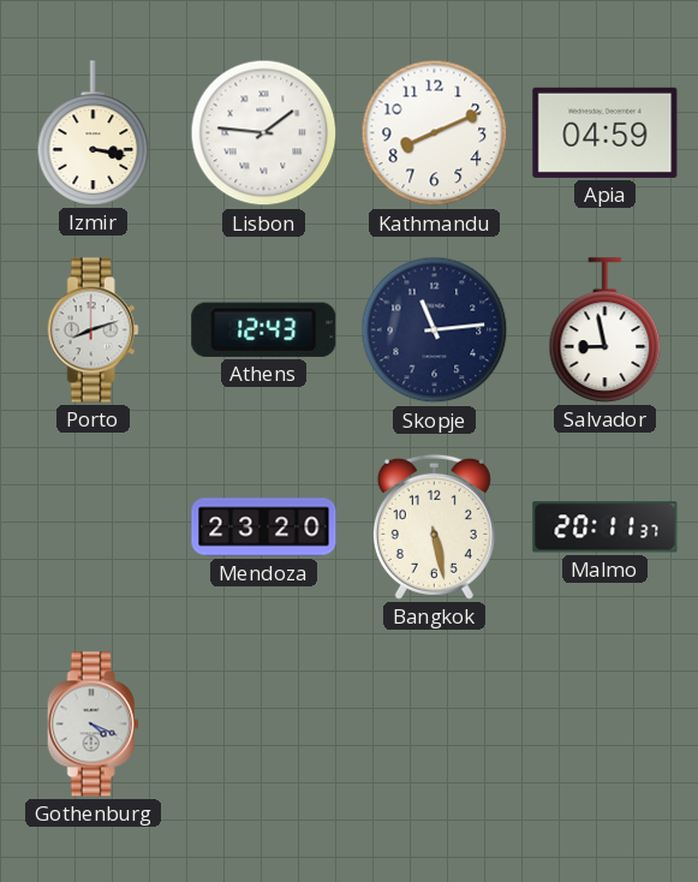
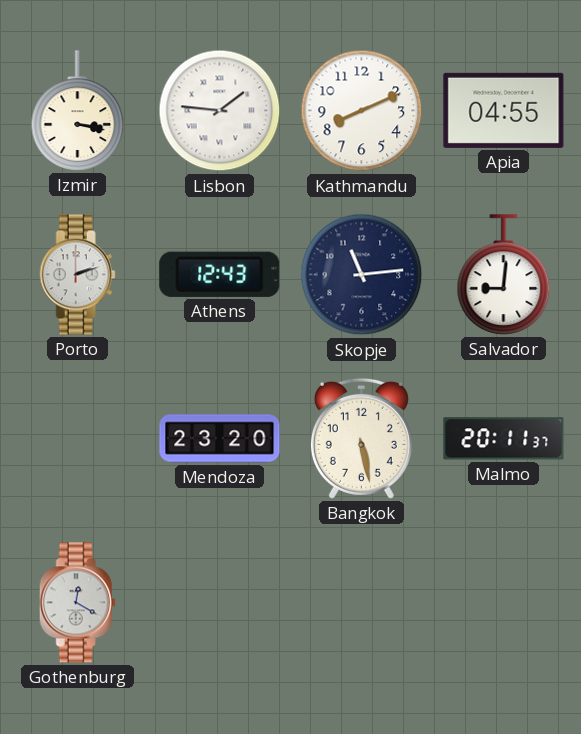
Apia: 04:59 -> 04:55 (504, 110)
Porto: 8:12 -> 2:12 (77, 275)
Salvador: 8:58 -> 9:01 (504, 275)
Gothenburg: 4:19 -> 12:20 (77, 603)
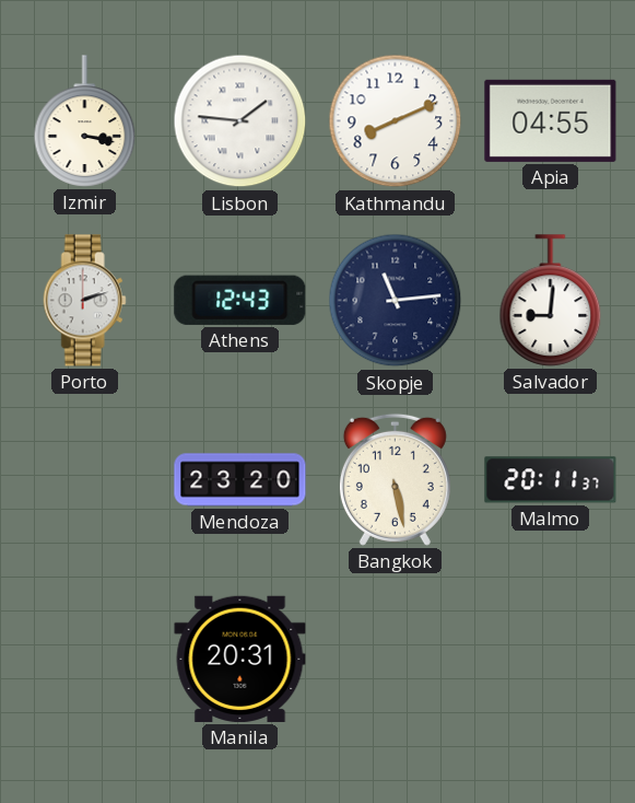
Gothenburg: 12:20 -> none (77, 603)
Manila: none -> 20:31 (240, 659)
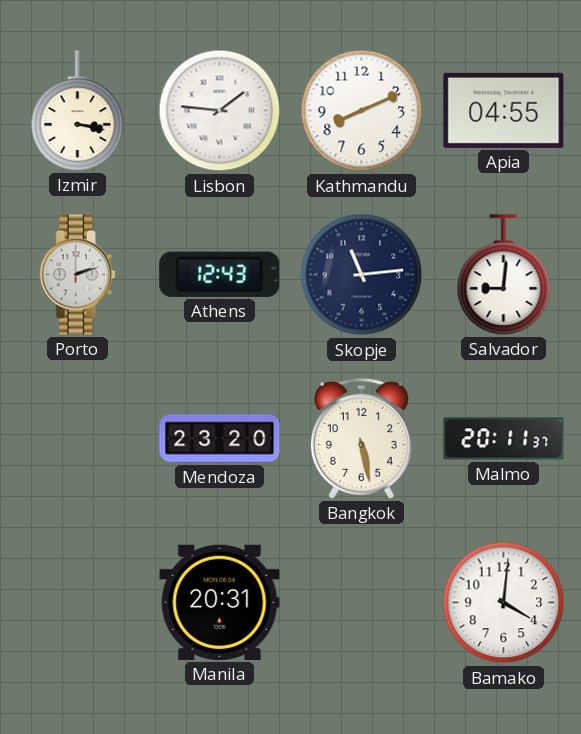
Bamako: none -> 4:01 (504, 603)
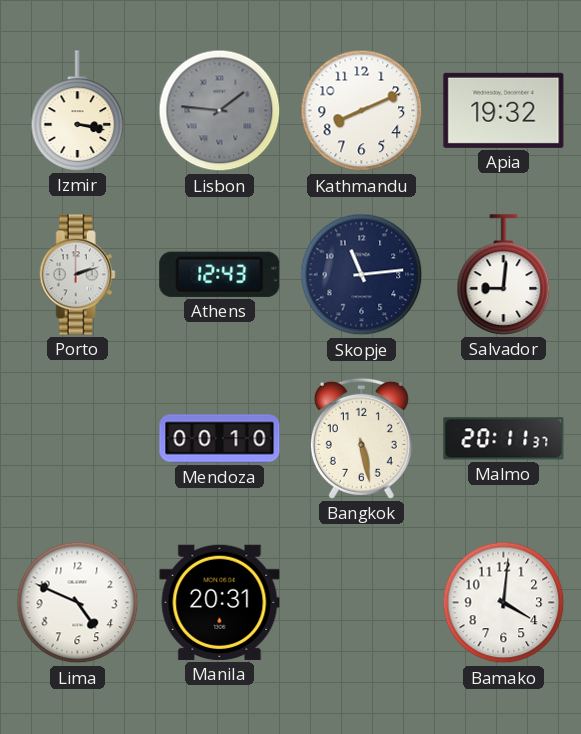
Lisbon dial: white -> grey (220, 111)
Apia: 04:55 -> 19:32 (504, 110)
Mendoza: 23:20 -> 00:10 (220, 439)
Lima: none -> 4:49 (78, 603)
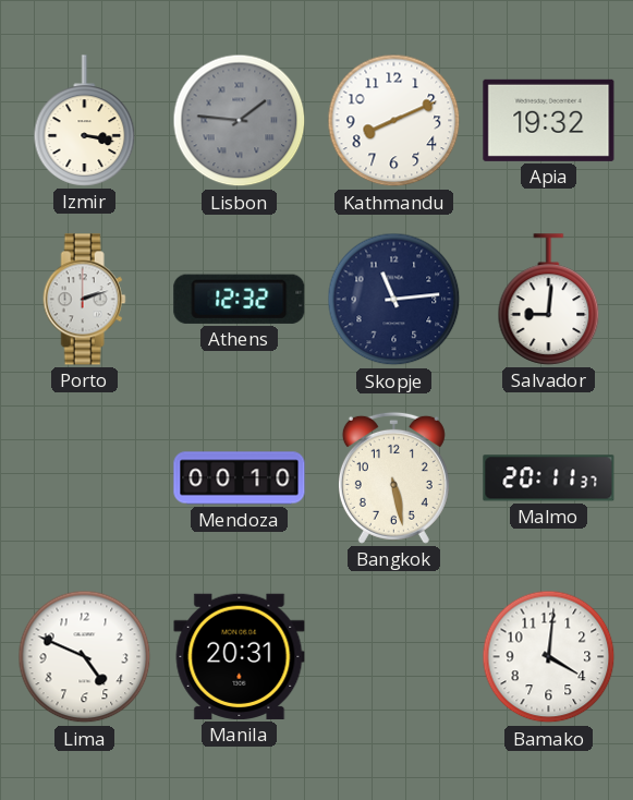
Athens: 12:43 -> 12:32 (240, 299)
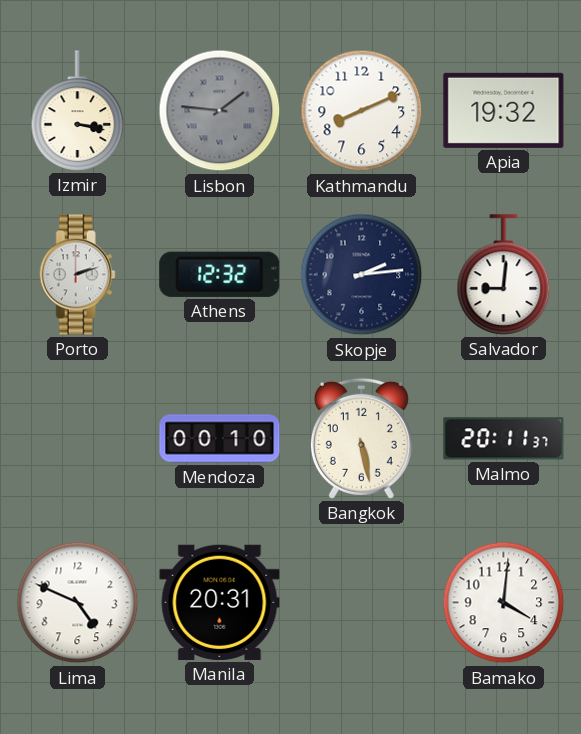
Skopje: 11:14 -> 2:14 (362, 275)
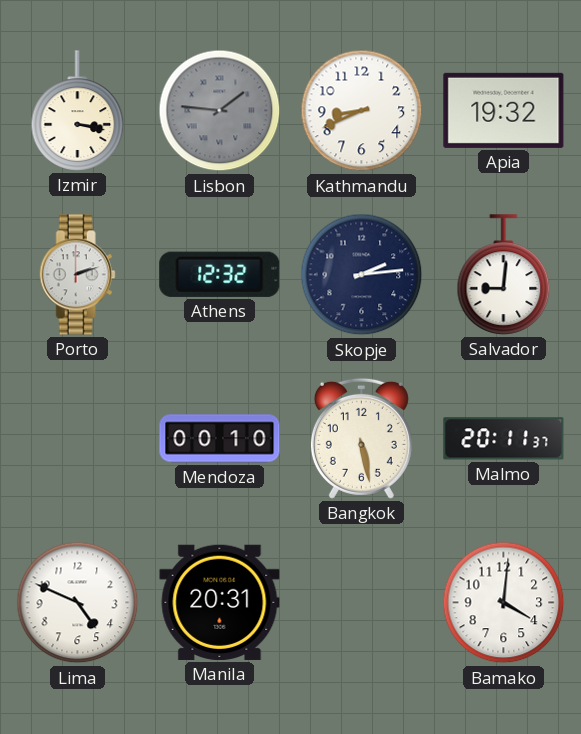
Kathmandu: 8:11 -> 8:41 (362, 111)
